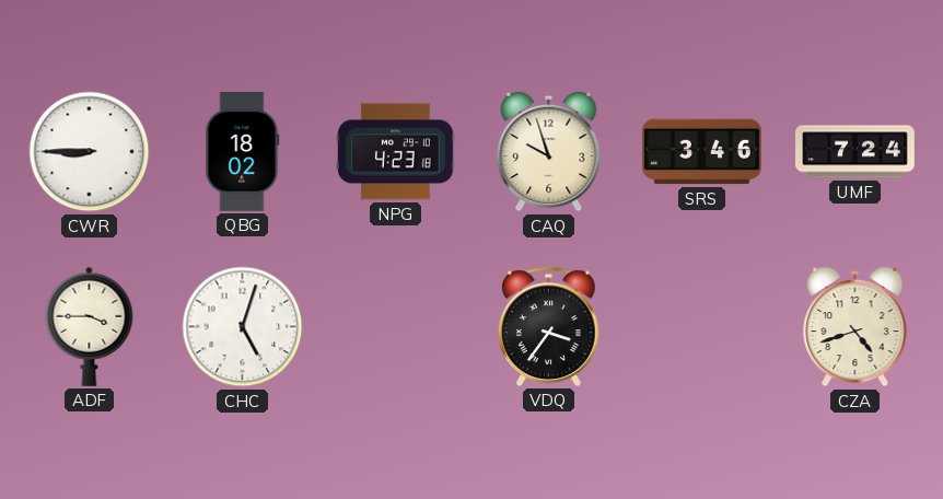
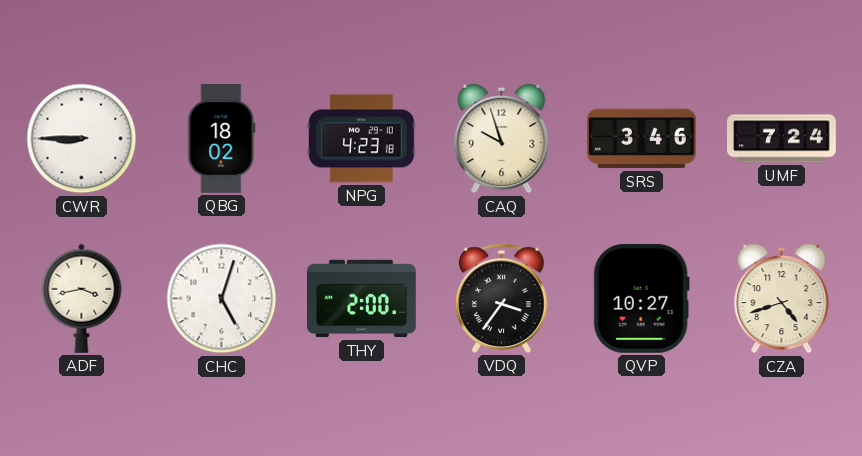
ADF: 3:45 -> 3:43 (82, 298)
THY: none -> 2:00 (362, 299)
QVP: none -> 10:27 (641, 298)
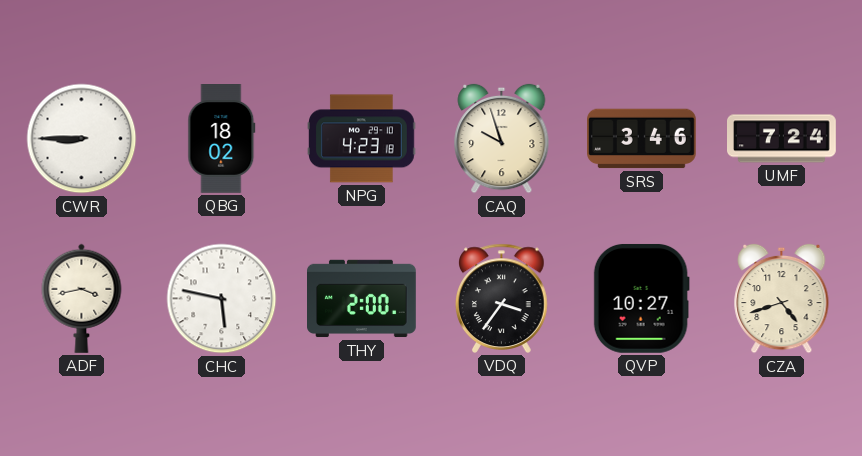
CHC: 5:03 -> 5:47 (222, 299)
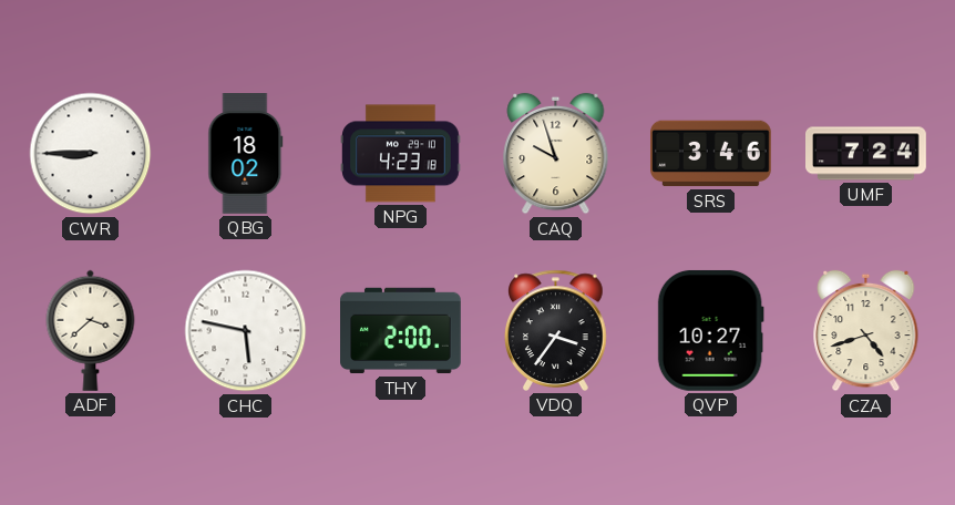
ADF: 3:43 -> 3:38 (91, 330)
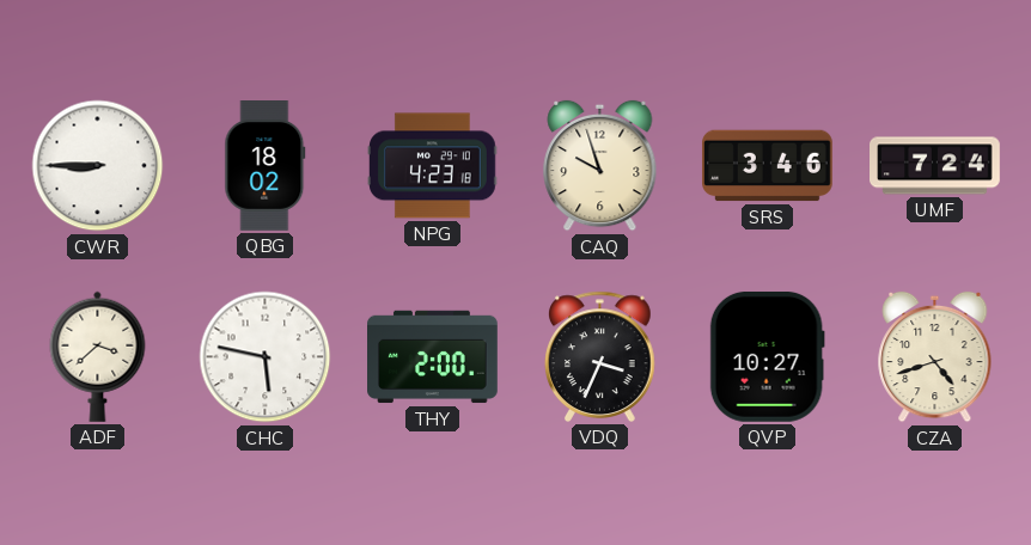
VDQ: 3:36 -> 3:34 (600, 356)
